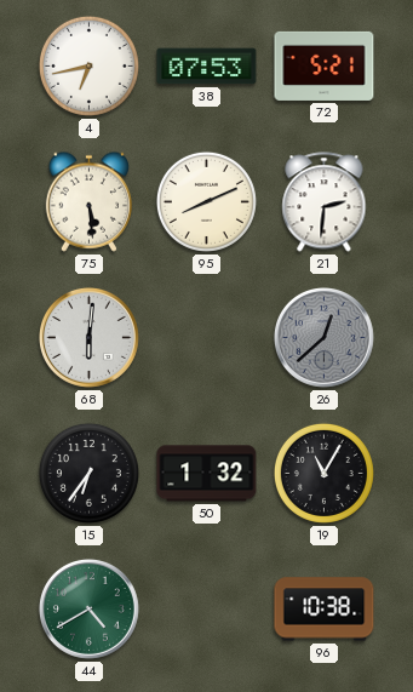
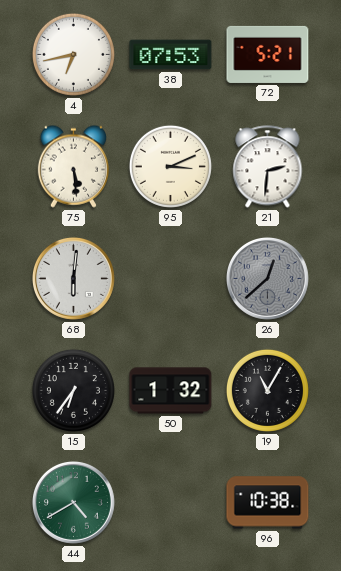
95: 8:11 -> 3:11 (170, 166)
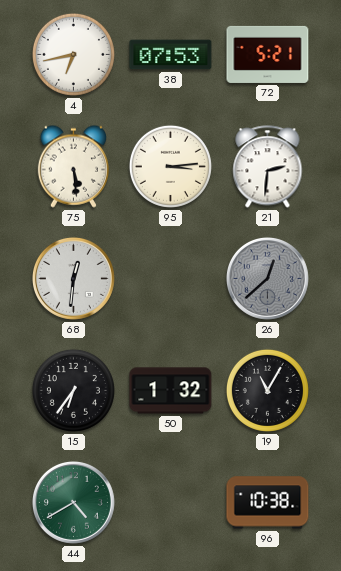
95: 3:11 -> 3:14 (170, 166)
68: 6:01 -> 12:31 (73, 278)
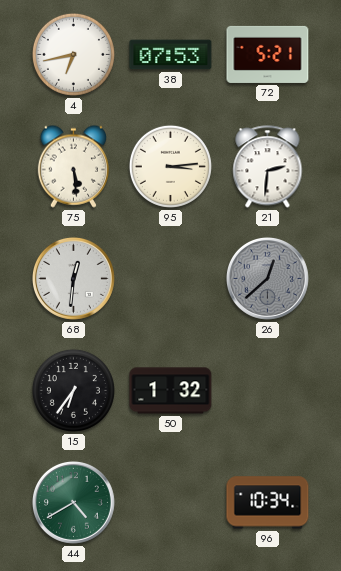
19: 11:05 -> none (267, 390)
96: 10:38 -> 10:34 (268, 503)
